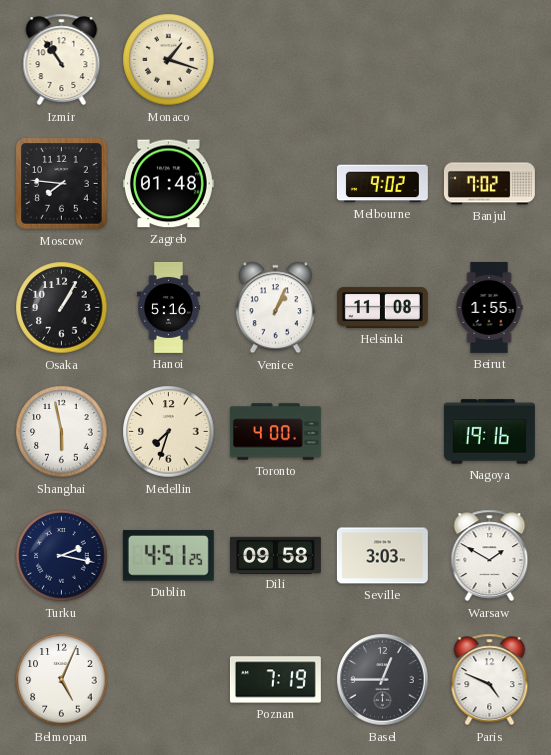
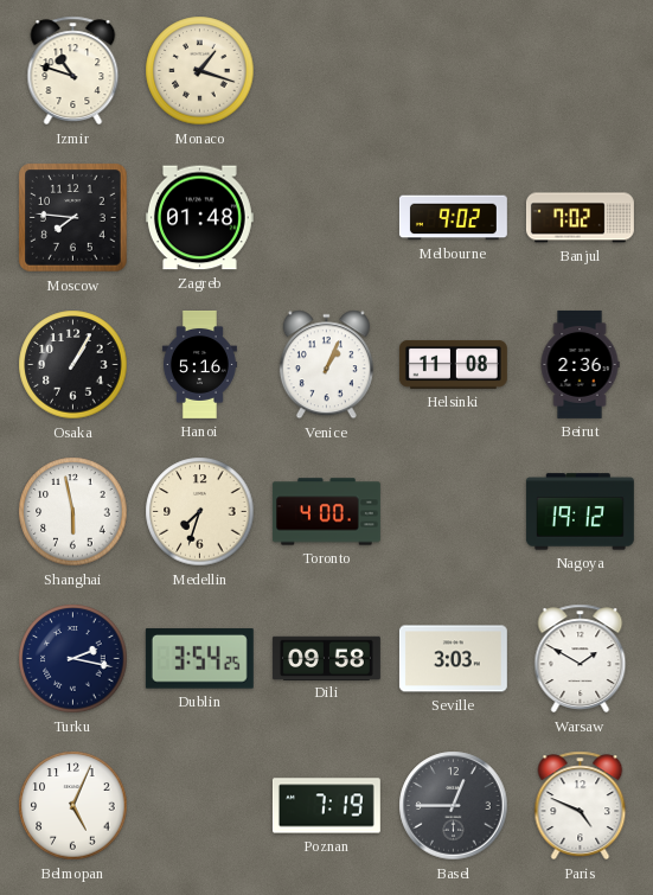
Izmir: 10:54 -> 10:48 (73, 71)
Beirut: 1:55 -> 2:36 (580, 364)
Nagoya: 19:16 -> 19:12 (580, 512)
Dublin: 4:51 -> 3:54 (199, 659)
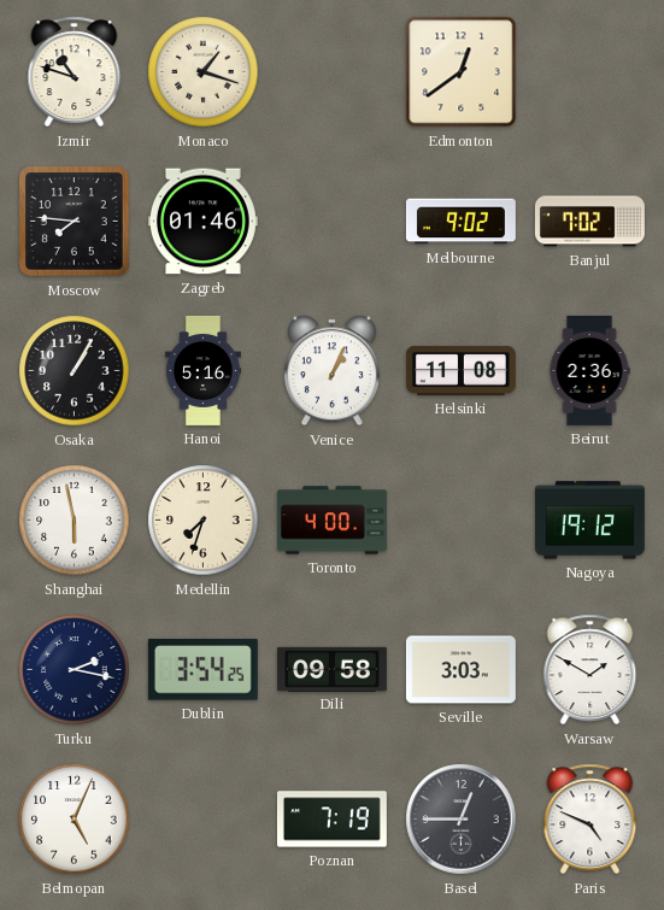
Edmonton: none -> 12:39 (462, 72)
Zagreb: 01:48 -> 01:46 (202, 222)
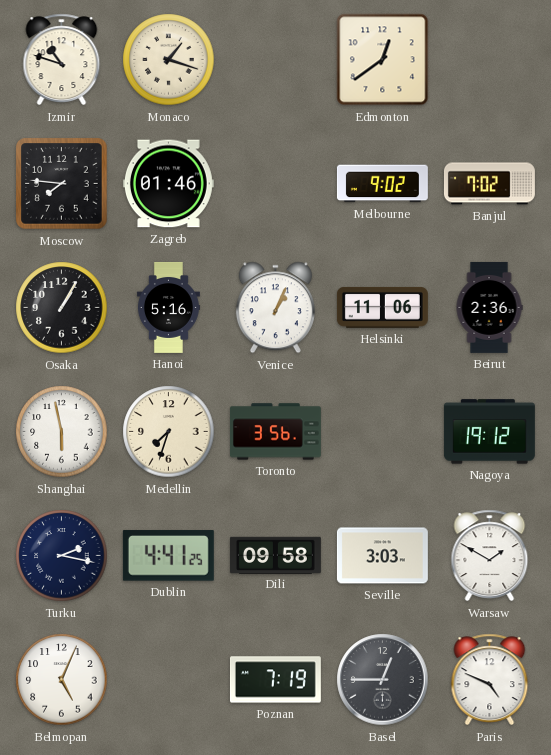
Helsinki: 11:08 -> 11:06 (382, 307)
Toronto: 4:00 -> 3:56 (275, 432)
Dublin: 3:54 -> 4:41 (168, 556)
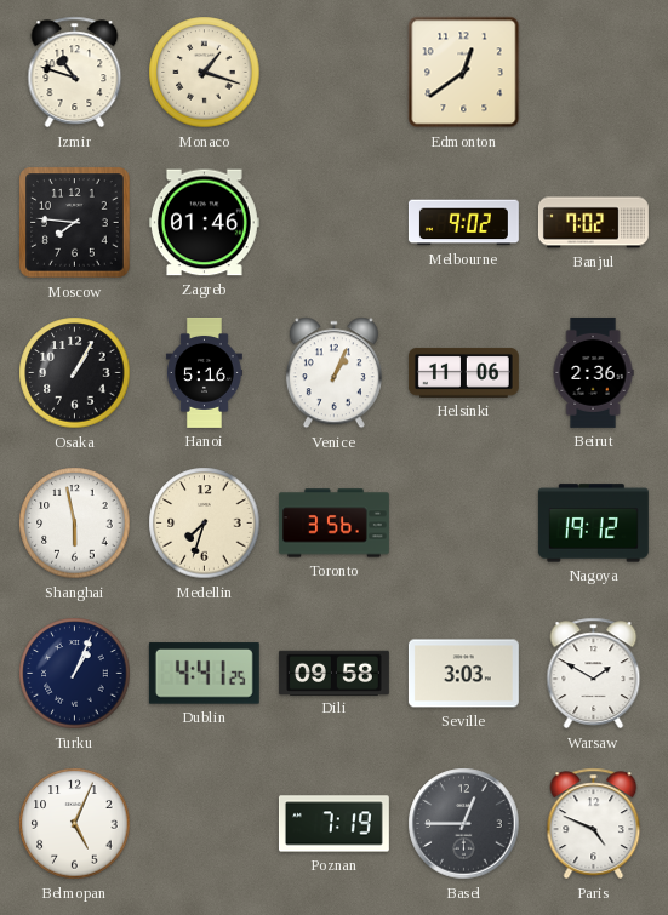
Turku: 2:17 -> 1:04 (75, 674)
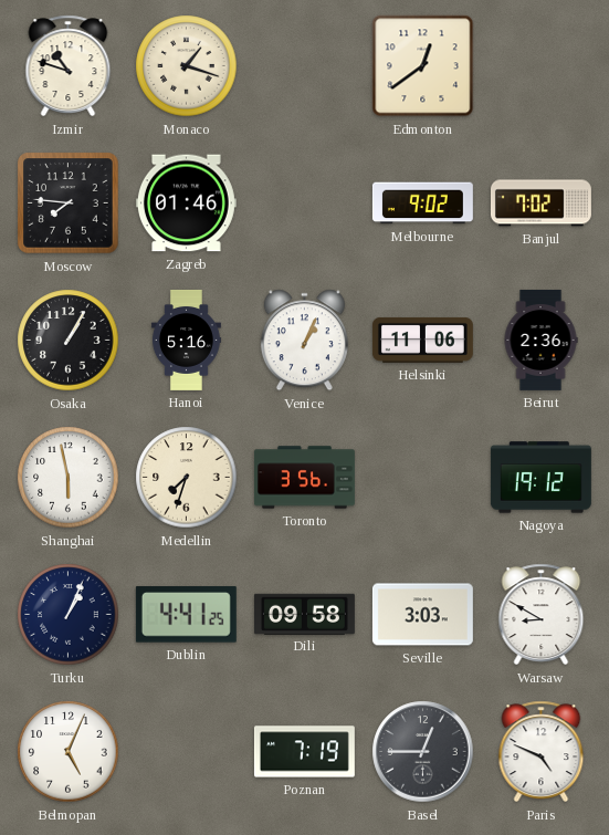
Warsaw: 1:50 -> 8:50 (542, 615)
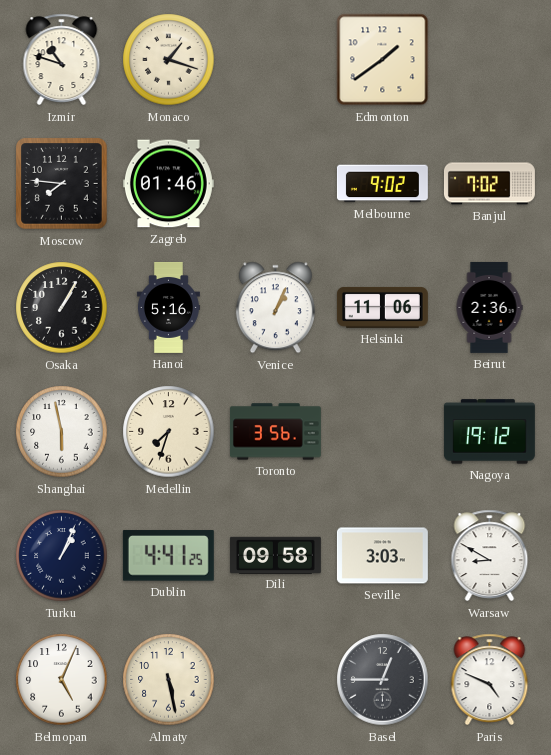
Edmonton: 12:39 -> 1:39 (383, 60)
Almaty: none -> 5:28 (169, 680)
Poznan: 7:19 -> none (304, 752)
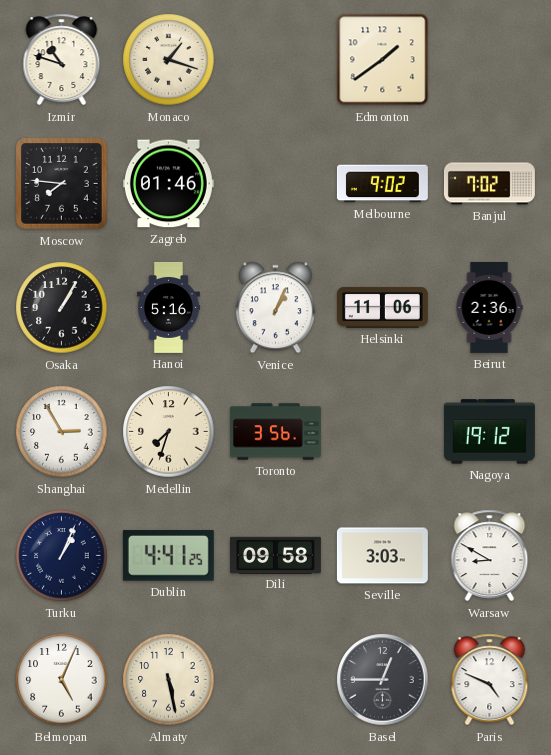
Shanghai: 5:58 -> 2:55 (62, 432)
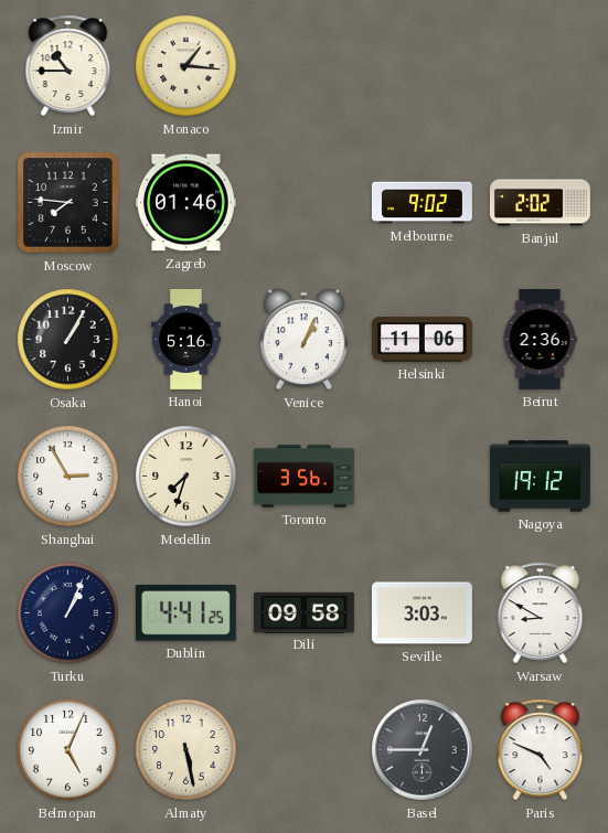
Izmir: 10:48 -> 10:45 (68, 66)
Monaco: 1:18 -> 1:16 (186, 66)
Edmonton: 1:39 -> none (383, 60)
Banjul: 7:02 -> 2:02 (540, 203)
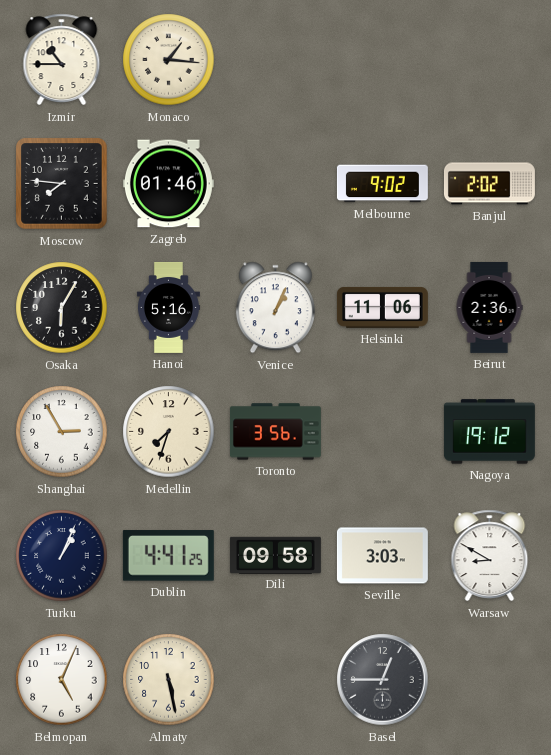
Osaka: 1:05 -> 6:05 (62, 308)
Paris: 4:49 -> none (541, 750)
